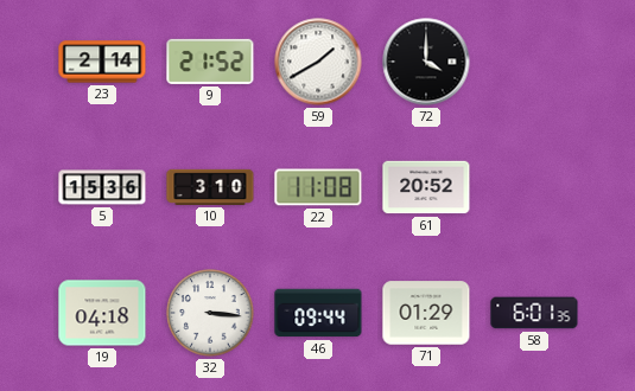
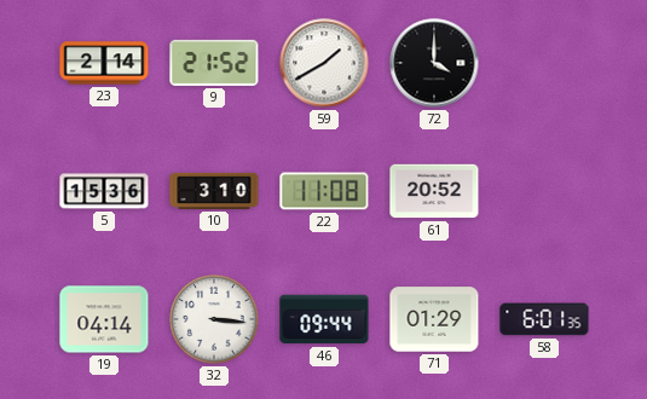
19: 04:18 -> 04:14 (104, 319)
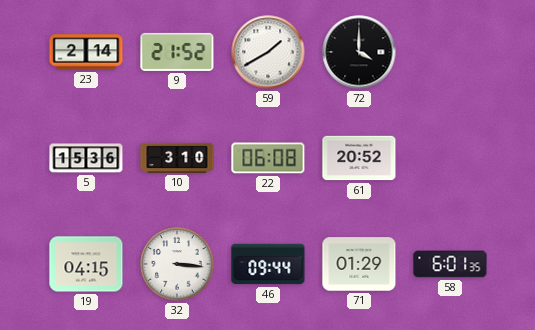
22: 11:08 -> 06:08 (268, 158)
19: 04:14 -> 04:15 (86, 264)
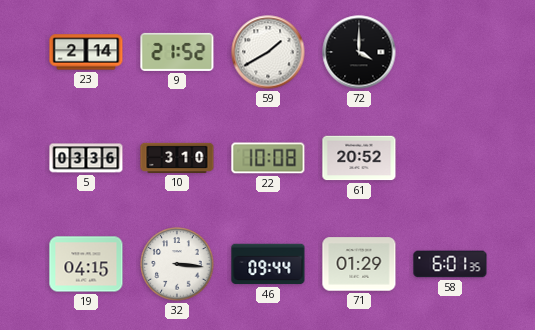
5: 15:36 -> 03:36 (86, 158)
22: 06:08 -> 10:08 (268, 158)
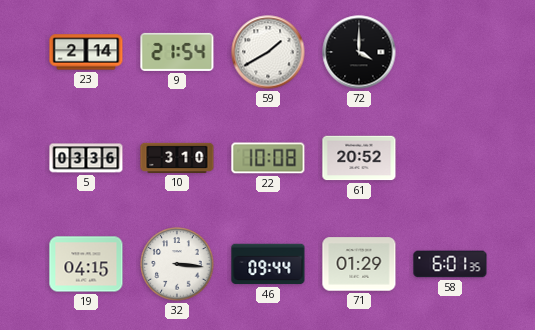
9: 21:52 -> 21:54 (177, 52)
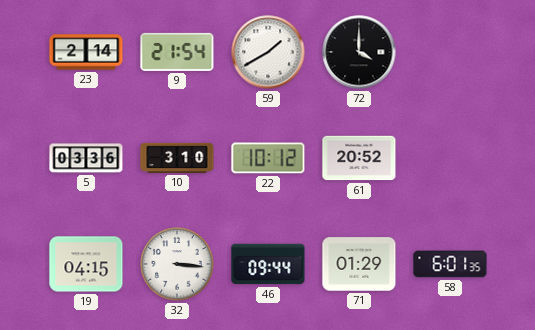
22: 10:08 -> 10:12 (268, 158)
